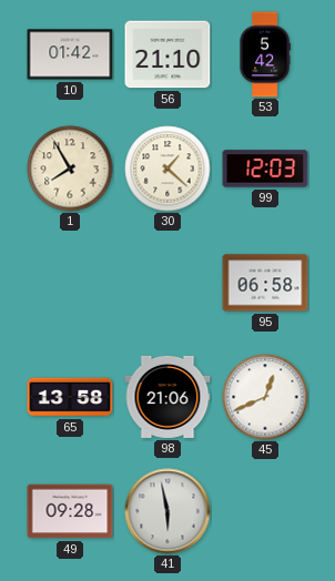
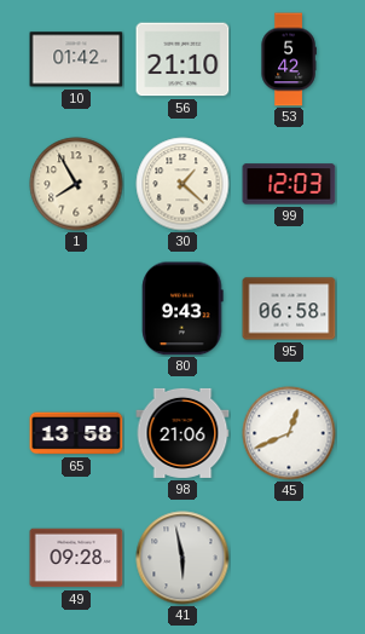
80: none -> 9:43 (182, 309)
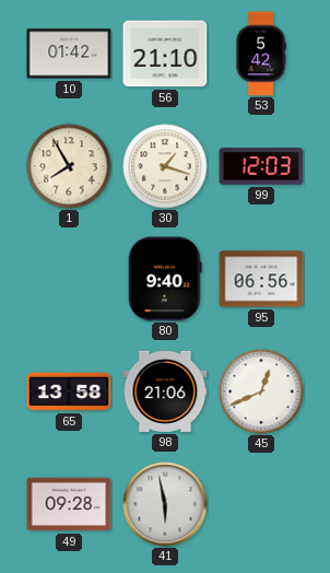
30: 1:22 -> 1:18 (165, 166)
80: 9:43 -> 9:40 (165, 279)
95: 06:58 -> 06:56 (261, 279)
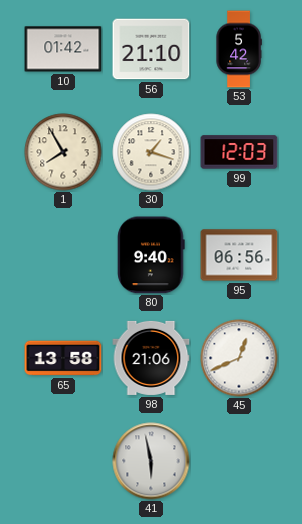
49: 09:28 -> none (69, 504)
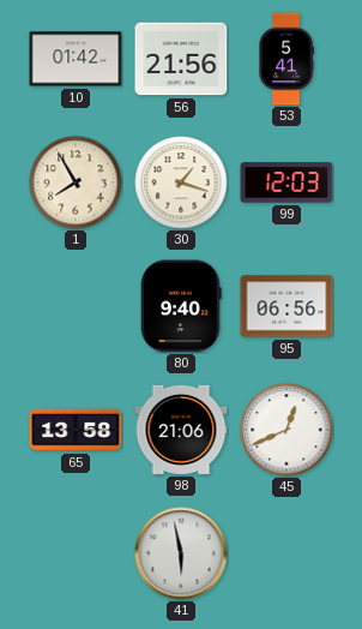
56: 21:10 -> 21:56 (181, 59)
53: 5:42 -> 5:41 (286, 59)
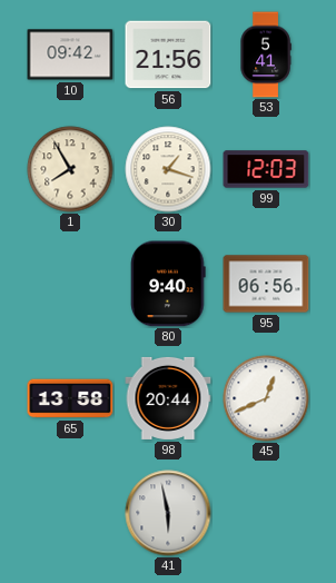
10: 01:42 -> 09:42 (70, 55)
98: 21:06 -> 20:44 (168, 398)
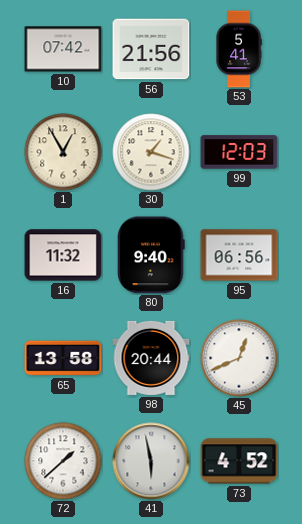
10: 09:42 -> 07:42 (63, 49)
1: 7:55 -> 12:55 (63, 152)
16: none -> 11:32 (63, 255)
72: none -> 1:38 (63, 461)
73: none -> 4:52 (239, 461)
